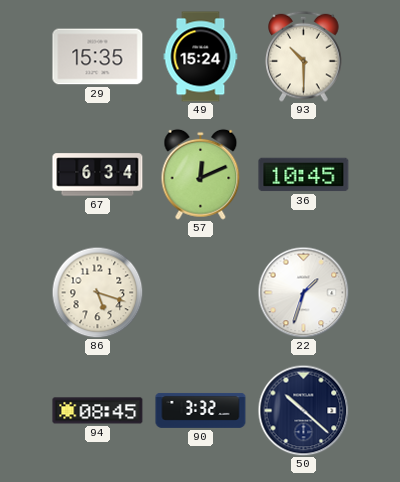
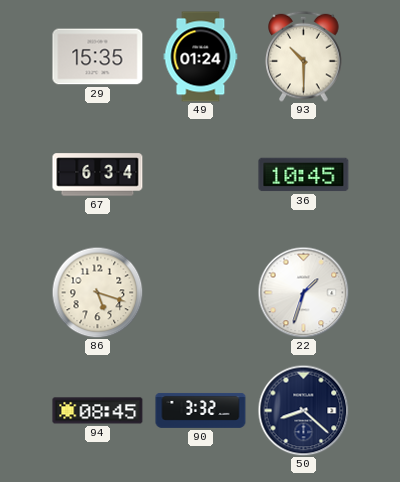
49: 15:24 -> 01:24 (201, 57)
57: 12:11 -> none (201, 174)
50: 10:22 -> 8:22 (303, 410)
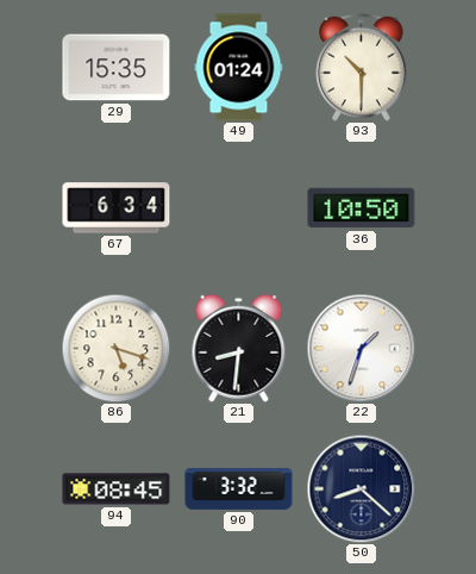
36: 10:45 -> 10:50 (362, 208)
21: none -> 8:31 (239, 348)
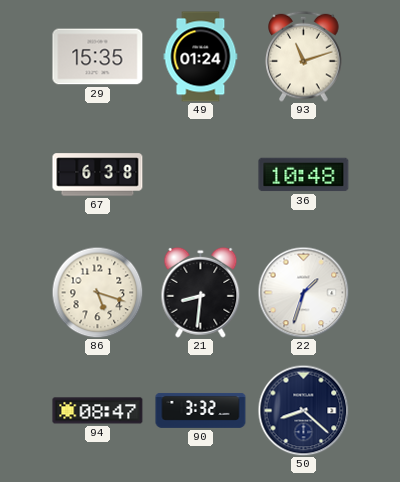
93: 10:30 -> 11:12 (304, 56)
67: 6:34 -> 6:38 (98, 175)
36: 10:50 -> 10:48 (304, 175)
94: 08:45 -> 08:47 (98, 411)
